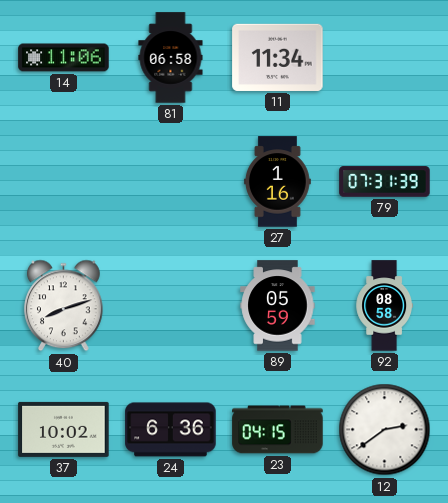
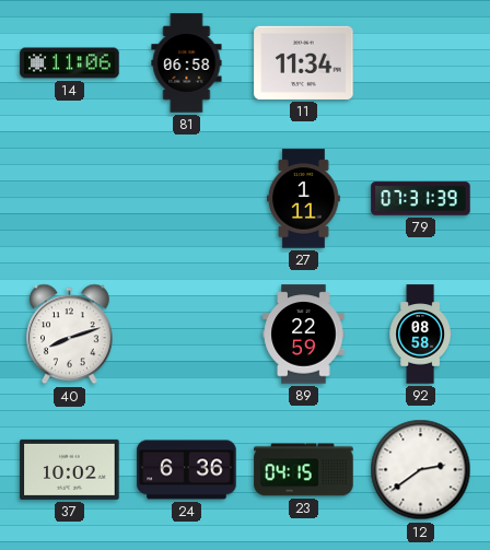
27: 1:16 -> 1:11 (303, 199)
89: 05:59 -> 22:59 (304, 335)
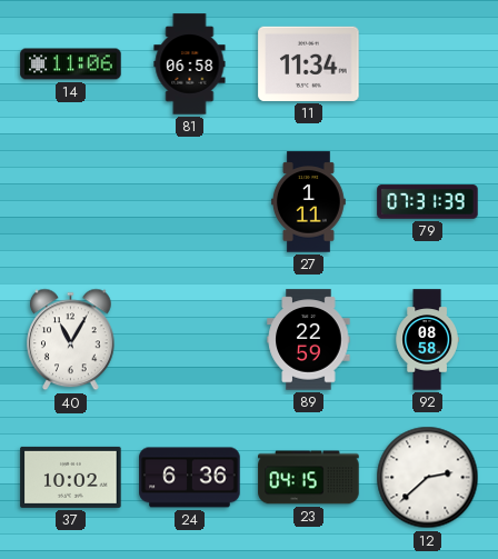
40: 8:12 -> 11:05 (71, 340)
12: 2:39 -> 2:38 (428, 478)
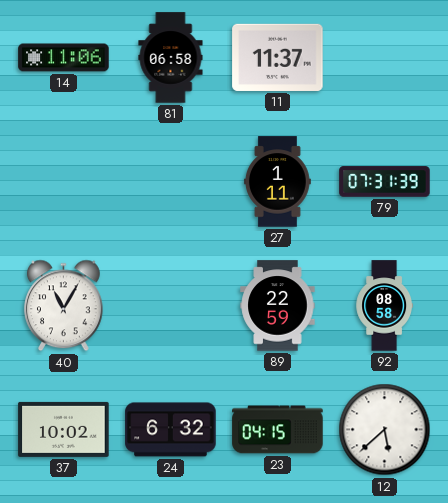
11: 11:34 -> 11:37 (278, 57)
24: 6:36 -> 6:32 (171, 430)
12: 2:38 -> 5:38 (385, 430)
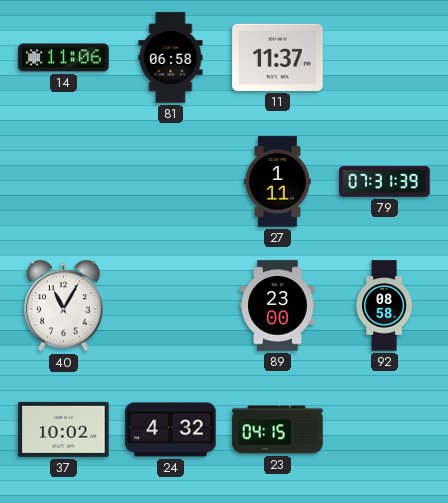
89: 22:59 -> 23:00 (278, 306)
24: 6:32 -> 4:32 (171, 430)
12: 5:38 -> none (385, 430)
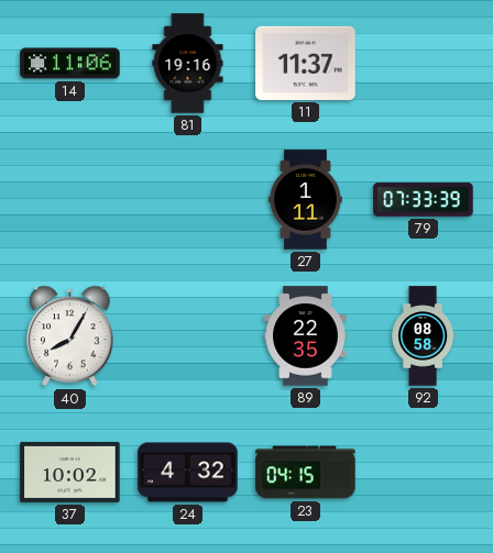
81: 06:58 -> 19:16 (188, 64)
79: 07:31 -> 07:33 (424, 200)
40: 11:05 -> 8:05 (70, 336)
89: 23:00 -> 22:35 (306, 336)
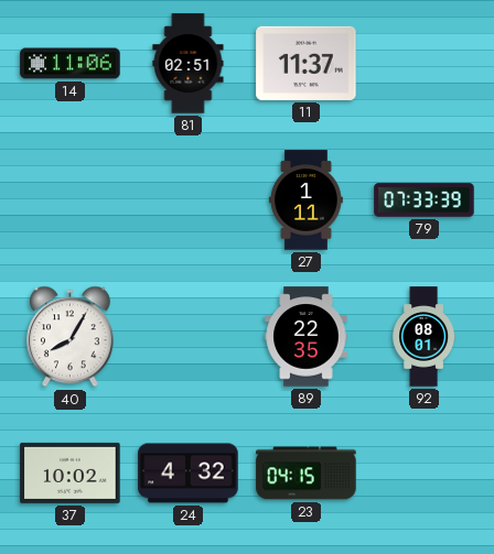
81: 19:16 -> 02:51 (189, 64)
92: 08:58 -> 08:01 (423, 337)
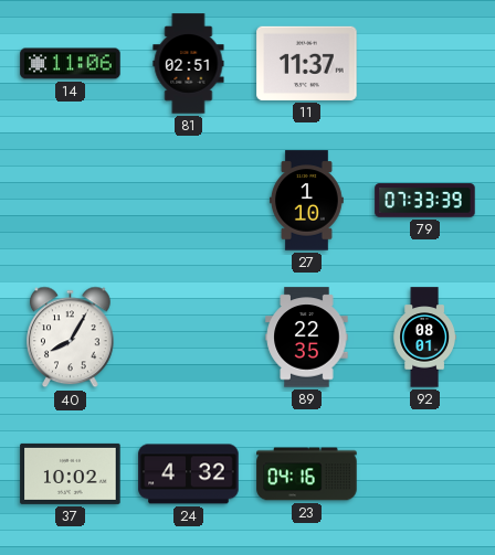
27: 1:11 -> 1:10 (306, 201)
23: 04:15 -> 04:16 (307, 474)
